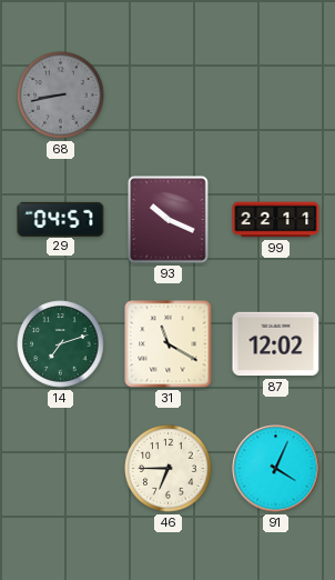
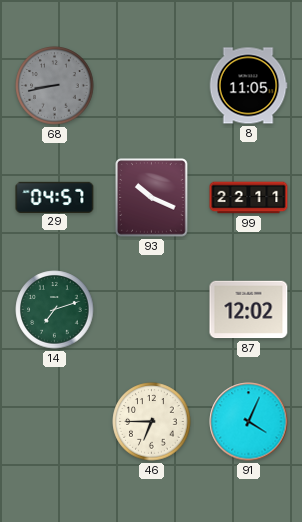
8: none -> 11:05 (248, 86)
31: 11:20 -> none (169, 344)
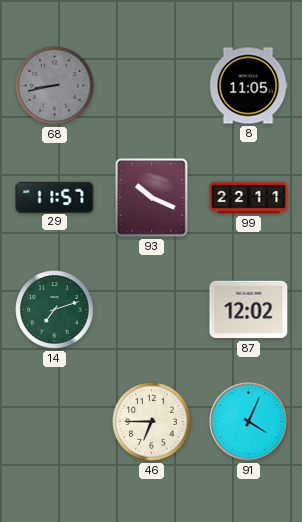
29: 04:57 -> 11:57 (55, 197)
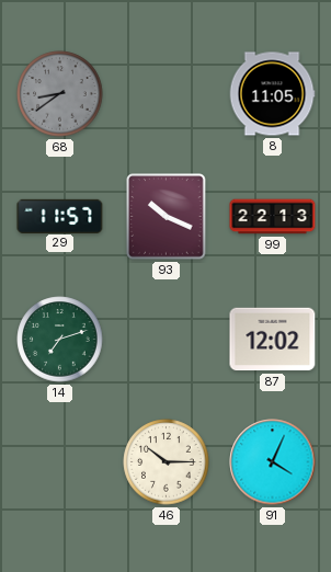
68: 8:43 -> 8:39 (60, 94)
99: 22:11 -> 22:13 (273, 217)
46: 6:45 -> 10:15 (167, 462)
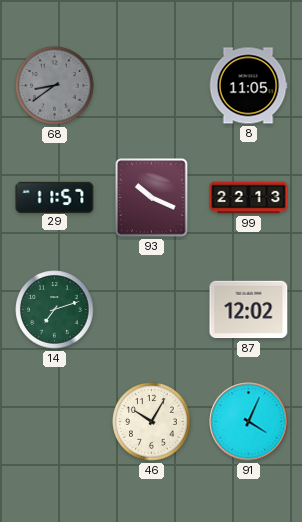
46: 10:15 -> 10:05 (152, 422)
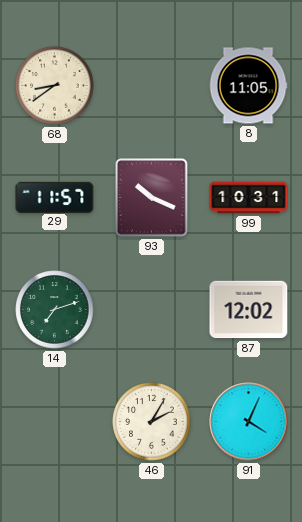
68 dial: grey -> cream (55, 86)
99: 22:13 -> 10:31 (249, 198)
46: 10:05 -> 2:05 (152, 422)
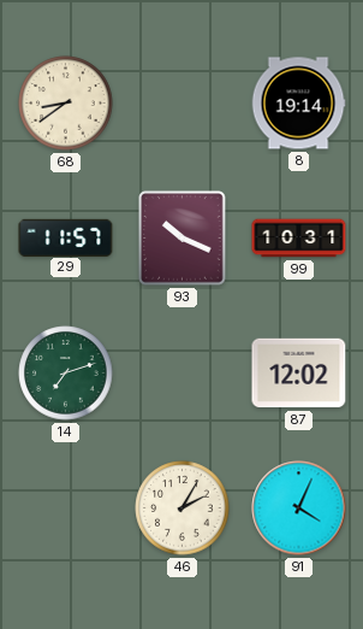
8: 11:05 -> 19:14 (298, 104)
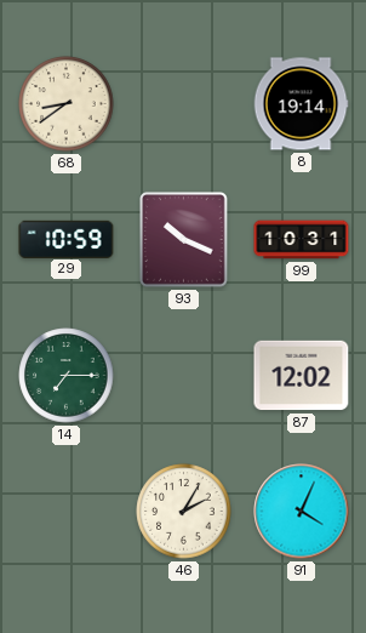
29: 11:57 -> 10:59 (67, 239)
14: 7:12 -> 7:15 (67, 376)
